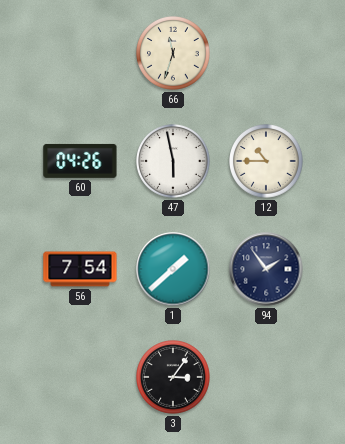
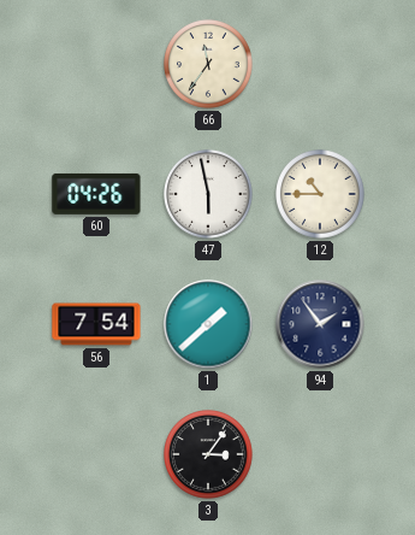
66: 11:33 -> 11:36 (209, 65)
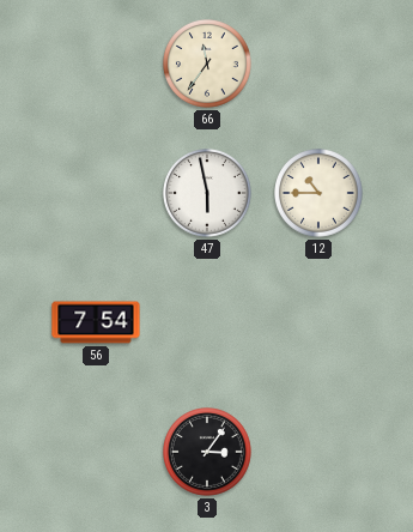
60: 04:26 -> none (96, 194)
1: 1:38 -> none (208, 324)
94: 1:54 -> none (320, 324)
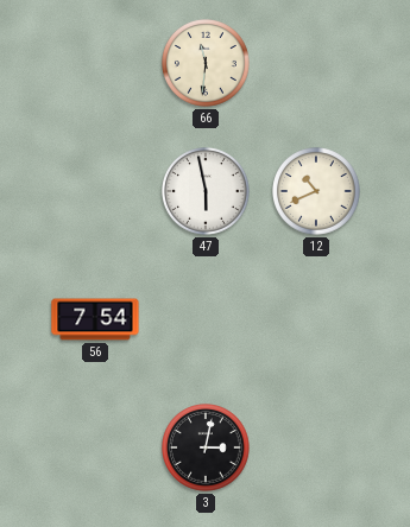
66: 11:36 -> 11:31 (207, 64)
12: 10:45 -> 10:41 (317, 192)
3: 3:06 -> 3:02 (207, 449)
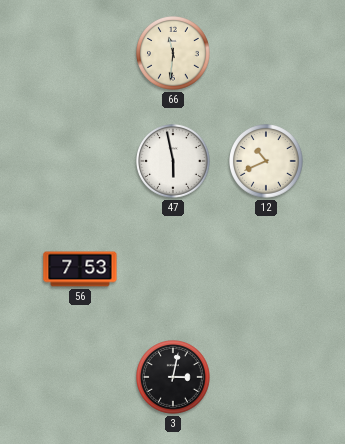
56: 7:54 -> 7:53 (80, 269)
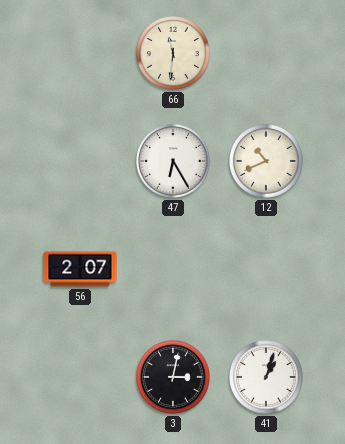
47: 5:58 -> 6:25 (174, 162)
56: 7:53 -> 2:07 (80, 269)
41: none -> 1:03 (267, 378)
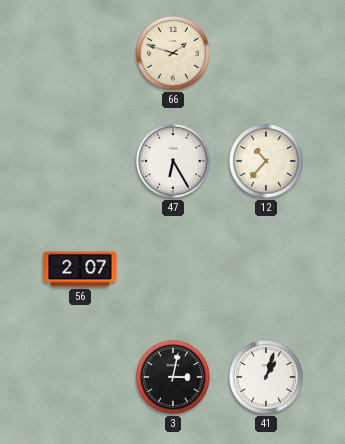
66: 11:31 -> 1:48 (174, 54)
12: 10:41 -> 10:37 (267, 162)
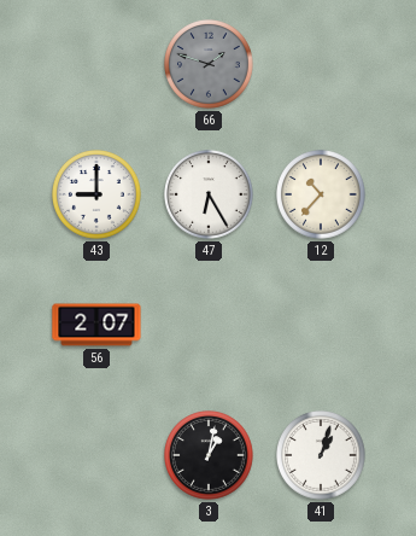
66 dial: cream -> grey (210, 65)
43: none -> 9:00 (98, 196)
3: 3:02 -> 1:02 (210, 456)
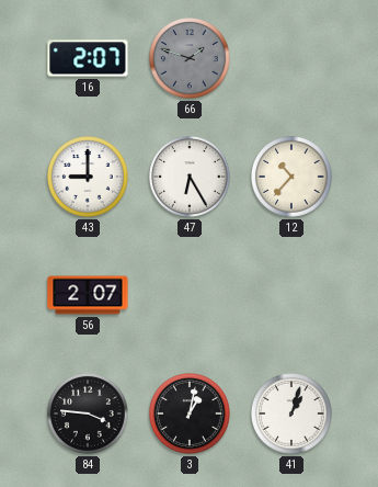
16: none -> 2:07 (88, 58)
84: none -> 3:46 (89, 415)
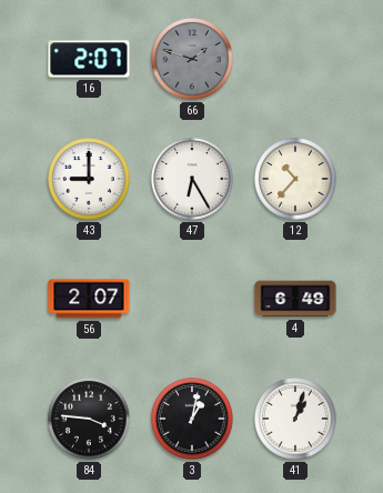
4: none -> 6:49 (295, 299)
